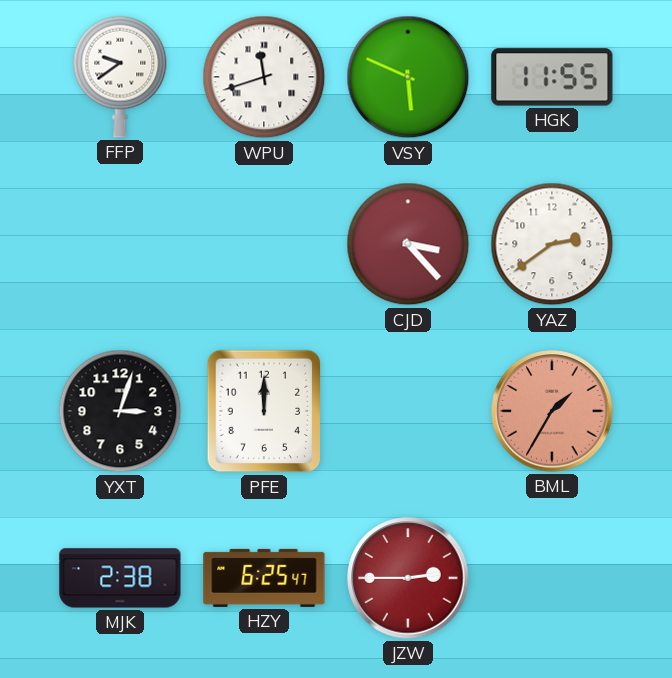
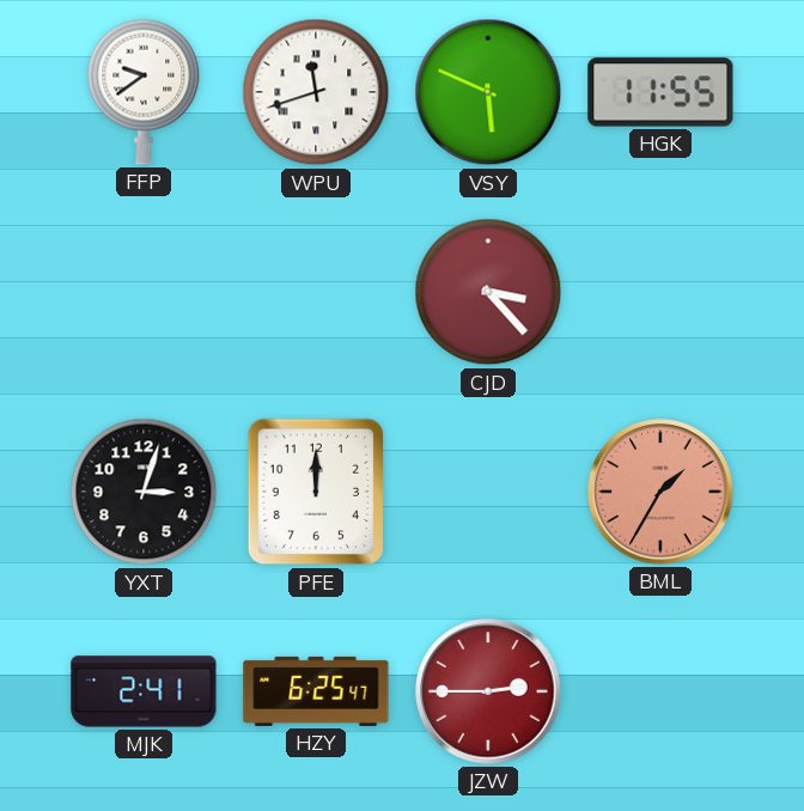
YAZ: 2:39 -> none (552, 244)
MJK: 2:38 -> 2:41 (144, 691)
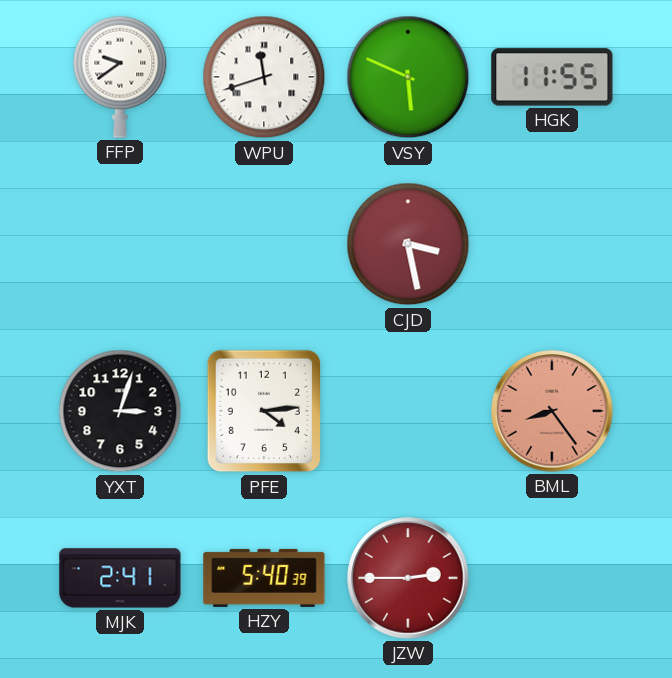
CJD: 3:23 -> 3:28 (408, 244)
PFE: 12:00 -> 4:14 (264, 411)
BML: 1:35 -> 8:24 (552, 411)
HZY: 6:25 -> 5:40 (264, 578)
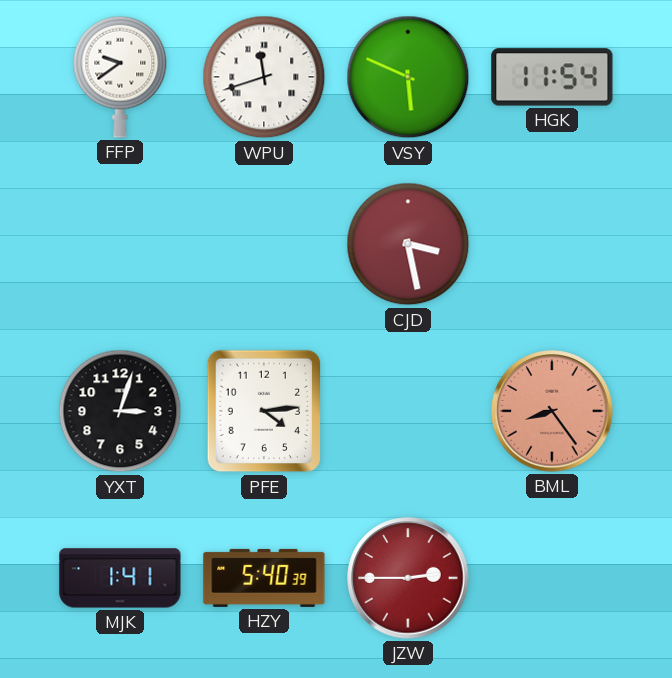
HGK: 11:55 -> 11:54 (552, 77)
MJK: 2:41 -> 1:41 (120, 578)
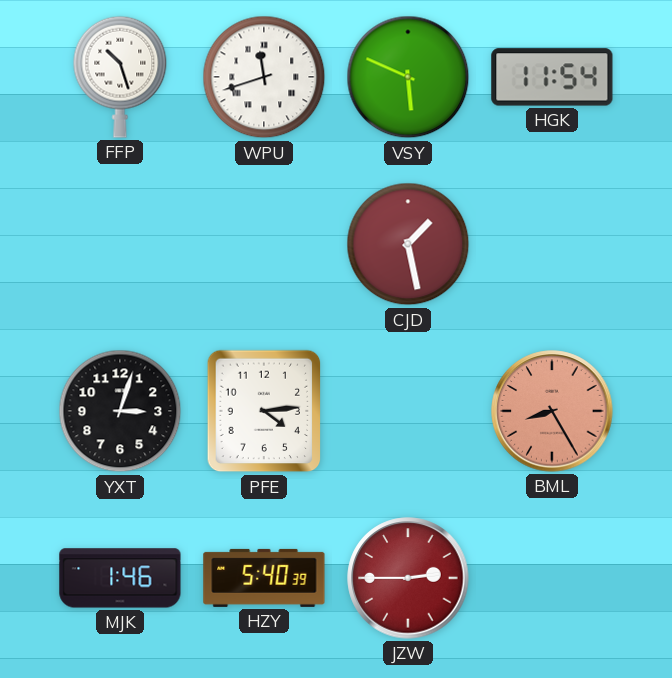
FFP: 9:39 -> 10:27 (120, 77)
CJD: 3:28 -> 1:28 (408, 244)
BML: 8:24 -> 8:25 (552, 411)
MJK: 1:41 -> 1:46 (120, 578)
